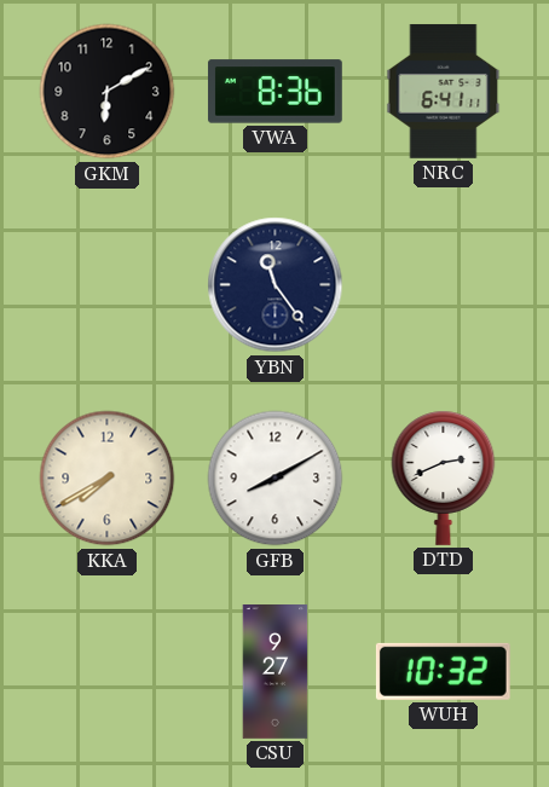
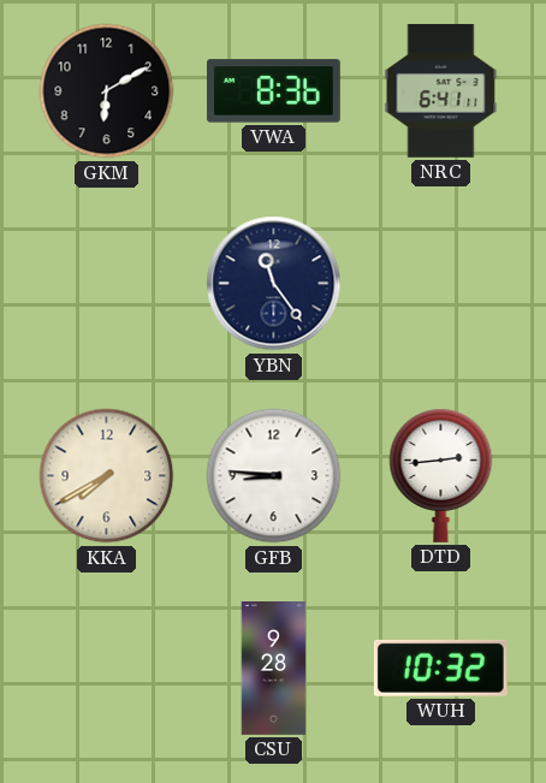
GFB: 8:10 -> 8:46 (274, 476)
DTD: 2:41 -> 2:44 (441, 475)
CSU: 9:27 -> 9:28 (274, 669)
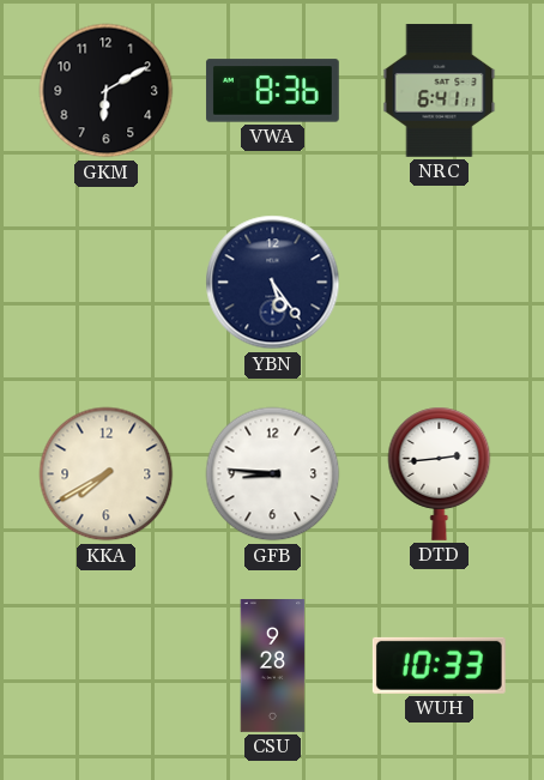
YBN: 11:24 -> 5:24 (273, 283)
WUH: 10:32 -> 10:33 (439, 665)
